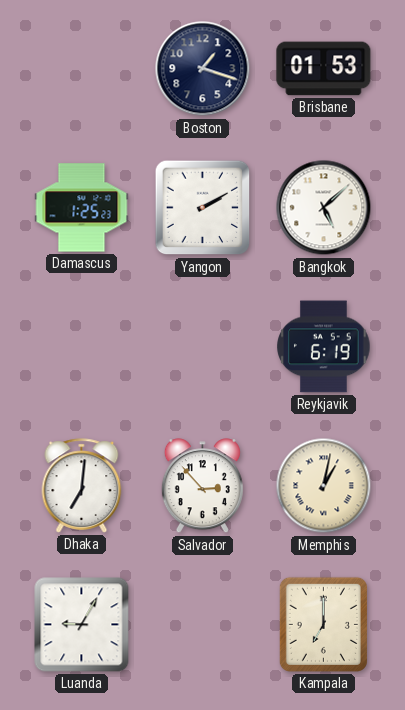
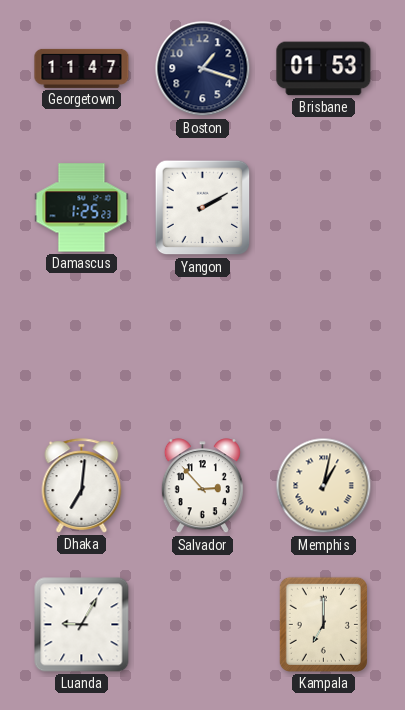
Georgetown: none -> 11:47 (82, 68)
Bangkok: 5:08 -> none (324, 208)
Reykjavik: 6:19 -> none (324, 347)
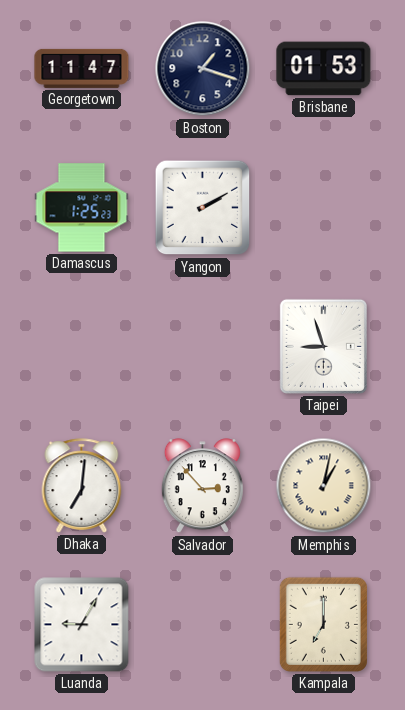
Taipei: none -> 8:57 (323, 346)
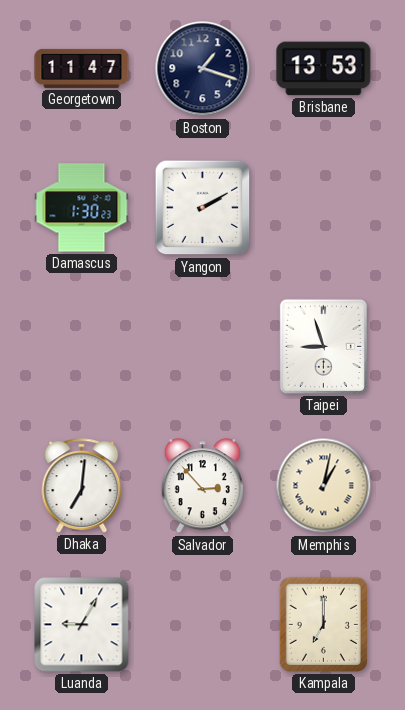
Brisbane: 01:53 -> 13:53 (324, 69)
Damascus: 1:25 -> 1:30 (82, 208)
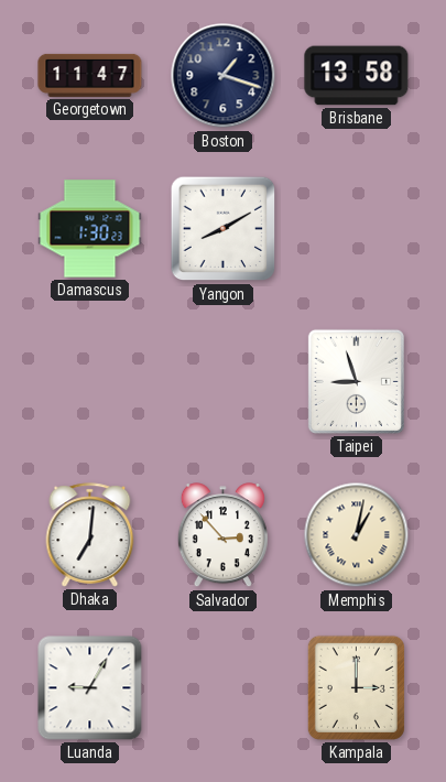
Brisbane: 13:53 -> 13:58 (357, 76)
Yangon: 2:10 -> 8:10 (224, 229)
Kampala: 7:00 -> 3:00 (356, 687)
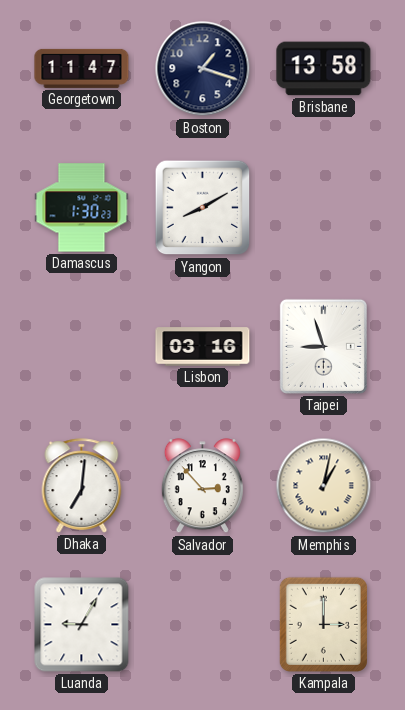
Lisbon: none -> 03:16 (203, 347)
